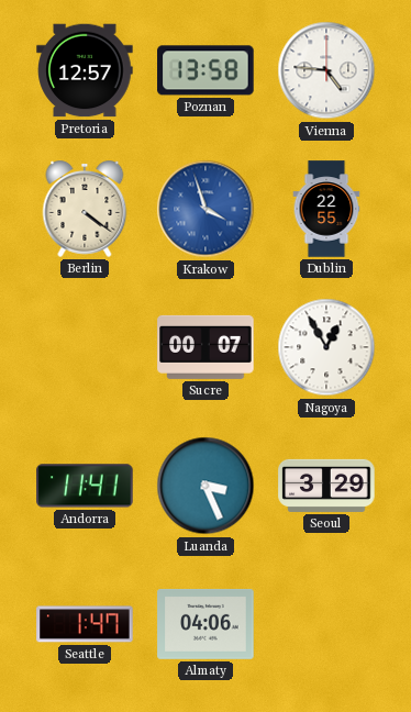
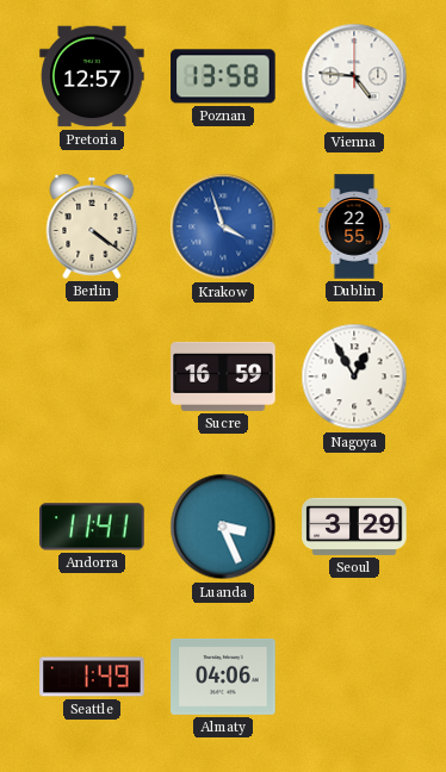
Sucre: 00:07 -> 16:59 (223, 376)
Seattle: 1:47 -> 1:49 (92, 677)
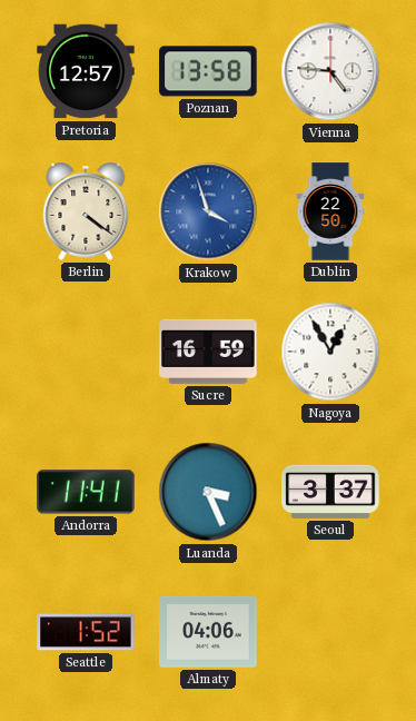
Dublin: 22:55 -> 22:50 (330, 211)
Seoul: 3:29 -> 3:37 (330, 492)
Seattle: 1:49 -> 1:52 (86, 632)
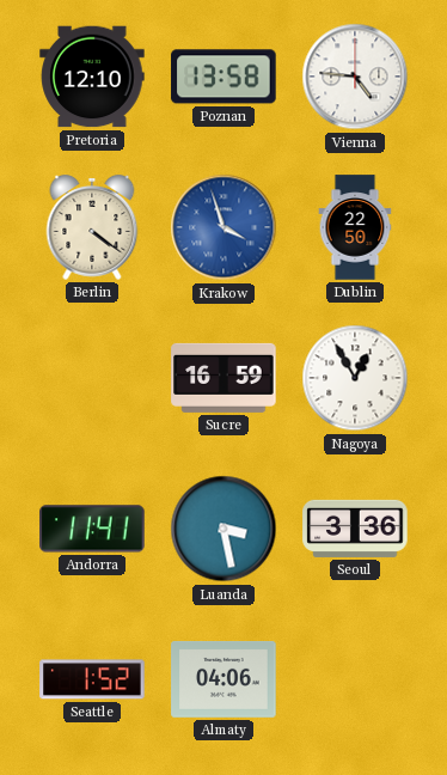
Pretoria: 12:57 -> 12:10 (92, 77)
Luanda: 3:26 -> 3:28 (223, 529)
Seoul: 3:37 -> 3:36 (355, 529)
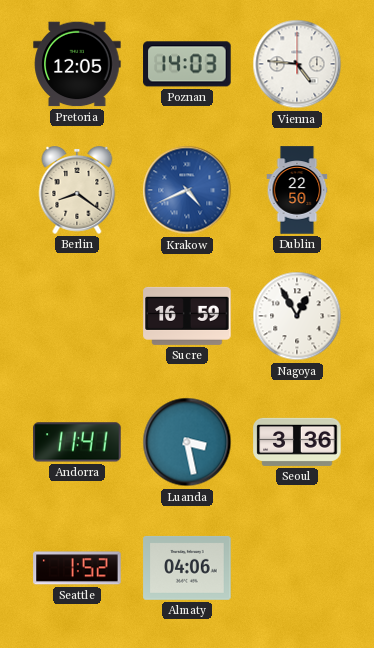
Pretoria: 12:10 -> 12:05 (77, 64)
Poznan: 13:58 -> 14:03 (187, 64)
Berlin: 4:21 -> 8:21 (77, 191)
Krakow: 3:57 -> 4:41 (187, 190)
